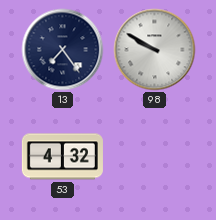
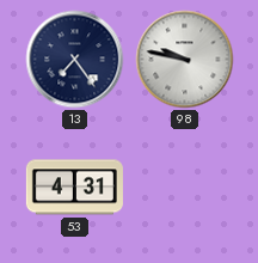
98: 9:50 -> 9:47 (185, 60)
53: 4:32 -> 4:31 (74, 188)
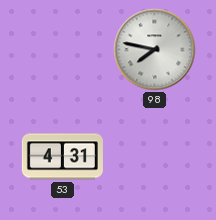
13: 7:24 -> none (75, 60)
98: 9:47 -> 7:47 (155, 50)
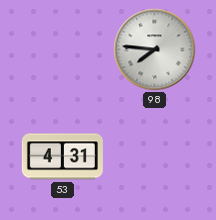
98: 7:47 -> 7:46 (155, 50)
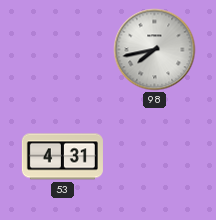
98: 7:46 -> 7:43 (155, 50)
